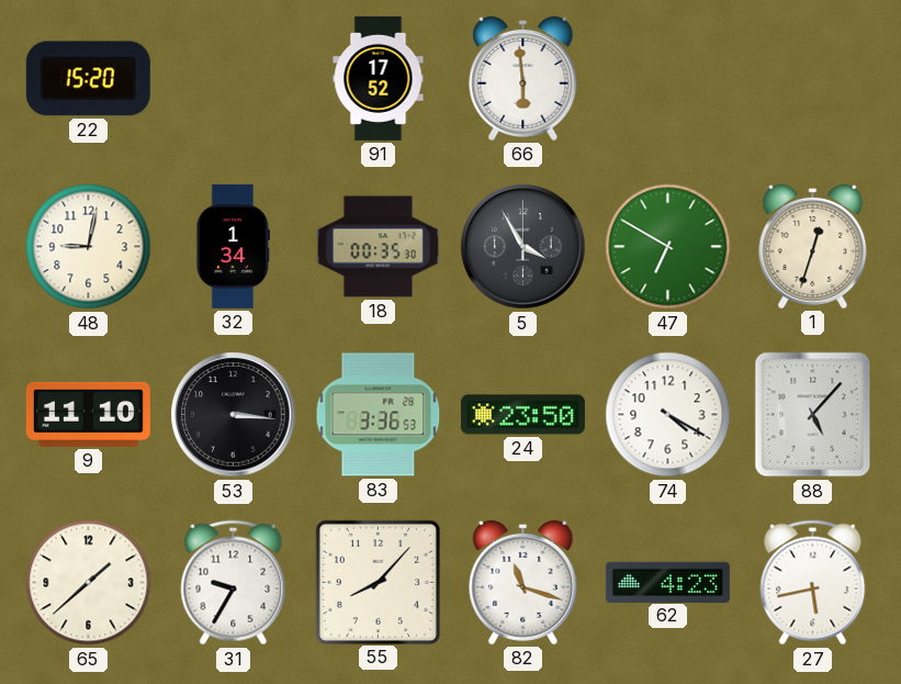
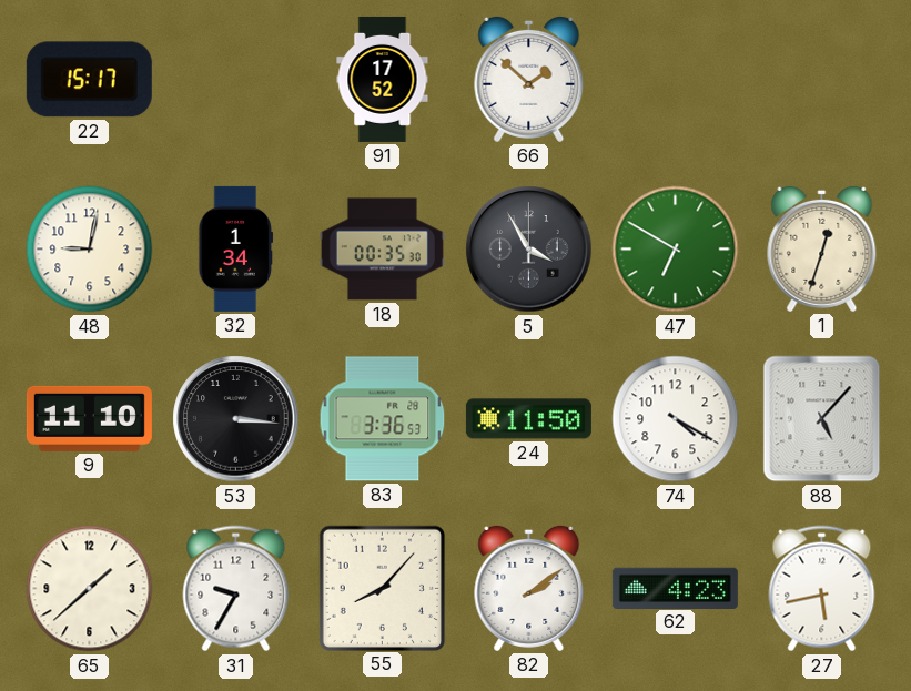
22: 15:20 -> 15:17 (89, 80)
66: 5:59 -> 1:52 (529, 79)
24: 23:50 -> 11:50 (528, 419)
82: 11:18 -> 2:09 (529, 588)
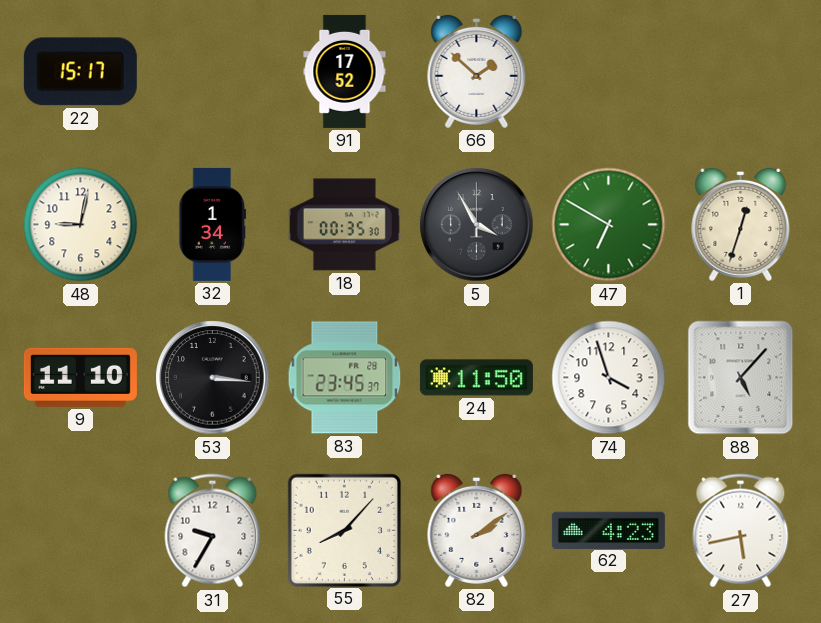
83: 3:36 -> 23:45 (345, 378)
74: 4:20 -> 3:57 (609, 378)
65: 1:38 -> none (90, 589)
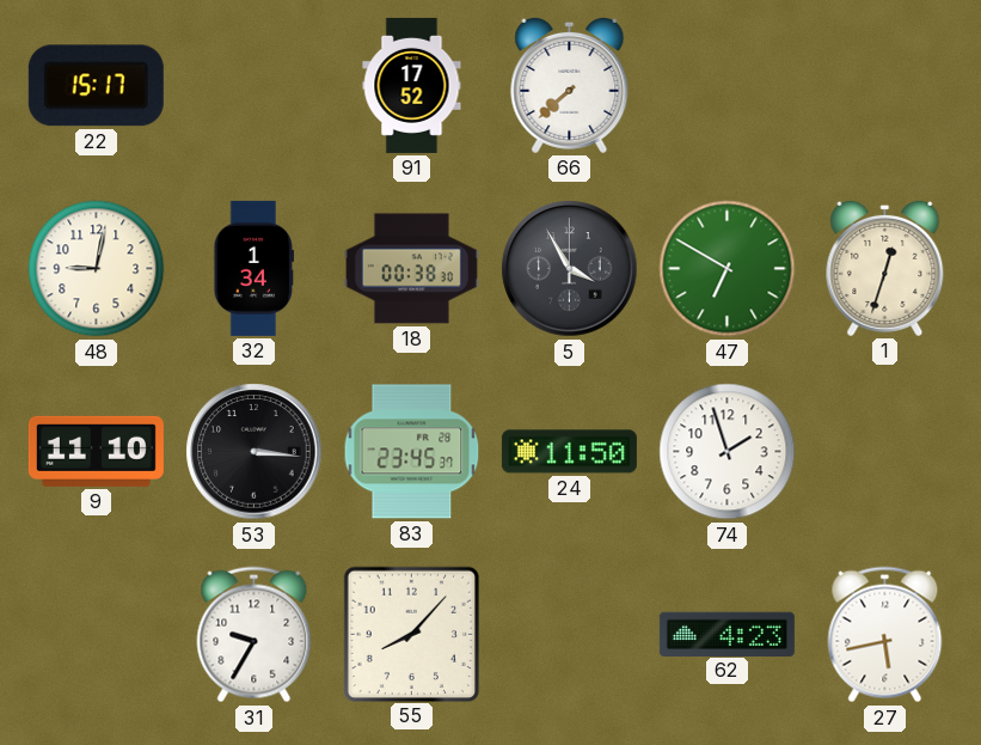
66: 1:52 -> 7:38 (570, 85)
18: 00:35 -> 00:38 (411, 269)
74: 3:57 -> 1:57 (728, 452)
88: 5:07 -> none (741, 378)
82: 2:09 -> none (477, 530)
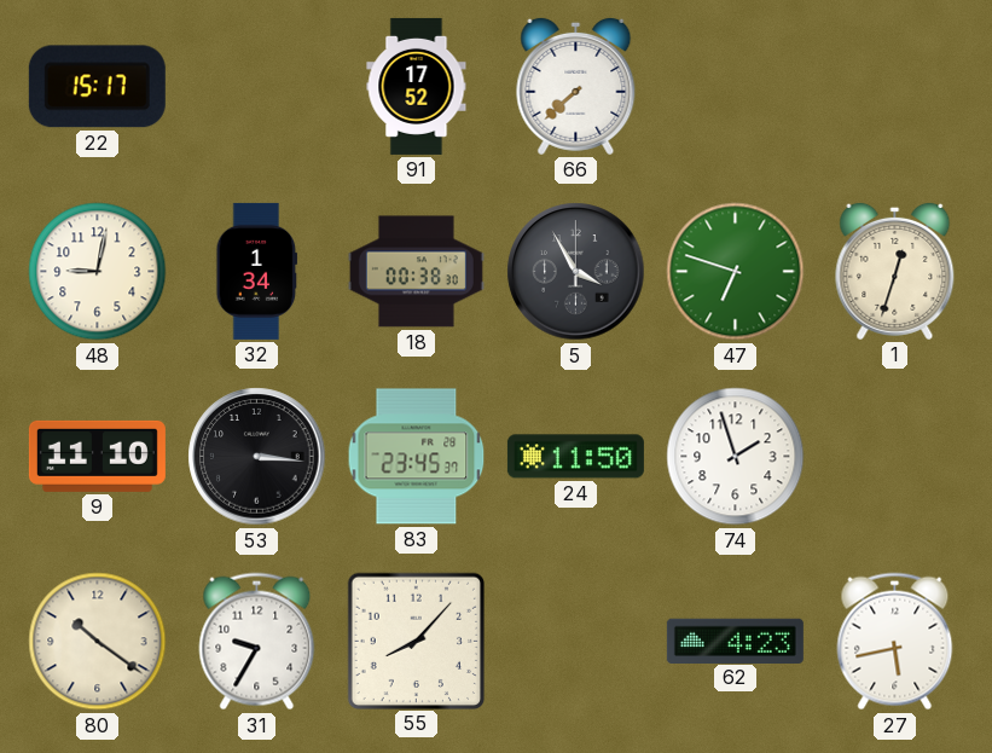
47: 6:50 -> 6:48 (736, 272)
80: none -> 10:21 (98, 642)
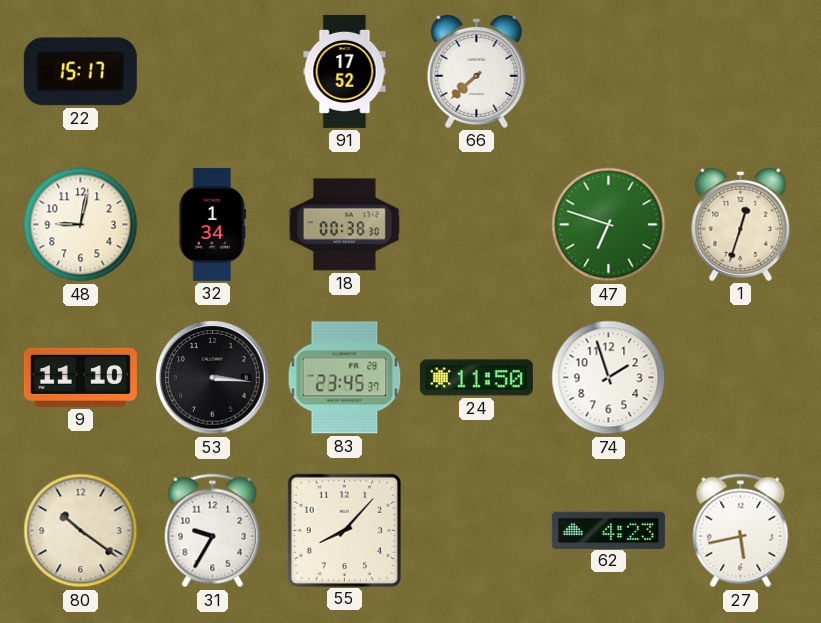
5: 3:55 -> none (576, 272)
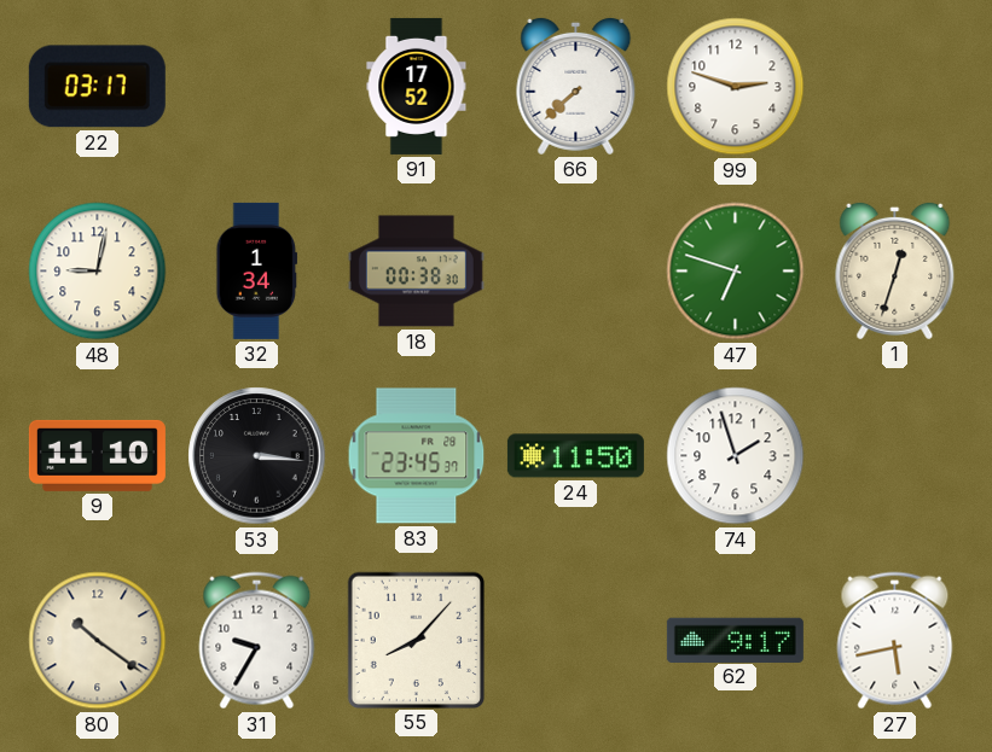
22: 15:17 -> 03:17 (97, 87)
99: none -> 2:48 (736, 87)
62: 4:23 -> 9:17 (735, 640)
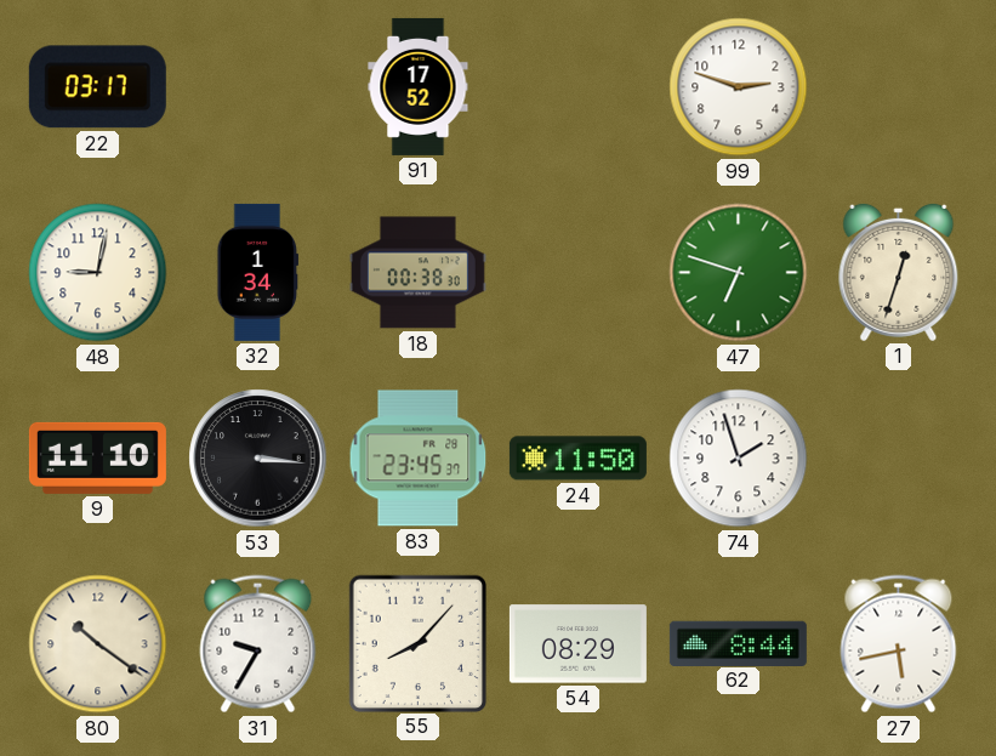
66: 7:38 -> none (576, 86)
54: none -> 08:29 (577, 644)
62: 9:17 -> 8:44 (738, 643)
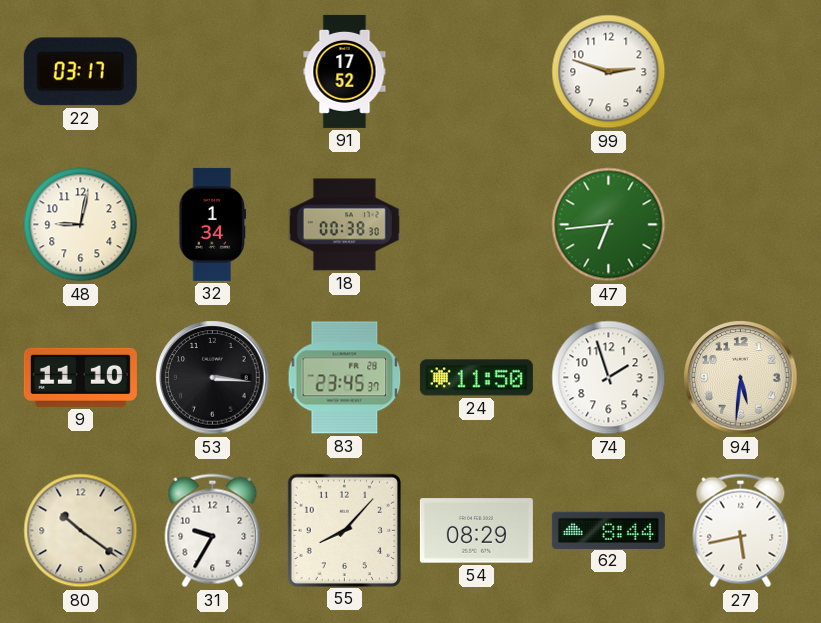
47: 6:48 -> 6:44 (609, 225)
1: 12:33 -> none (899, 272)
94: none -> 5:31 (741, 378)
